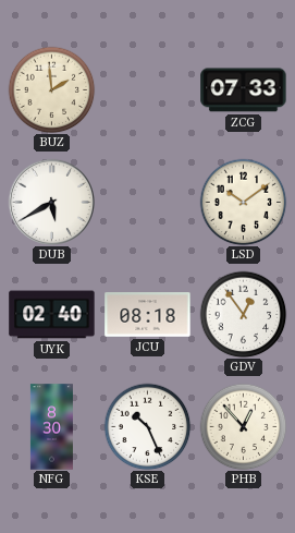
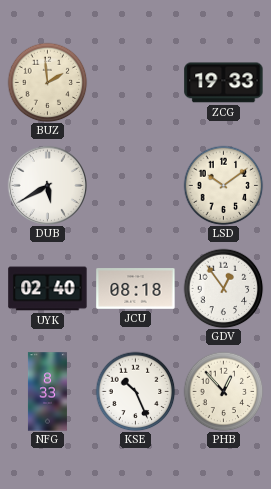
ZCG: 07:33 -> 19:33 (224, 83)
NFG: 8:30 -> 8:33 (47, 392)
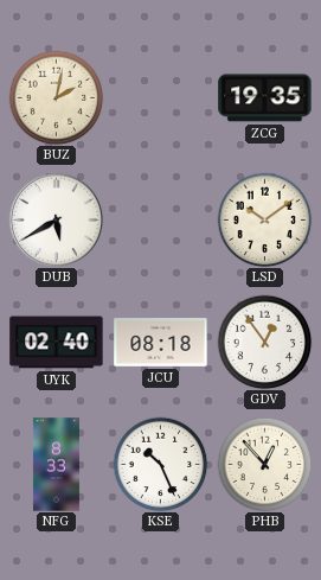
BUZ: 1:59 -> 2:02 (56, 97)
ZCG: 19:33 -> 19:35 (265, 98)
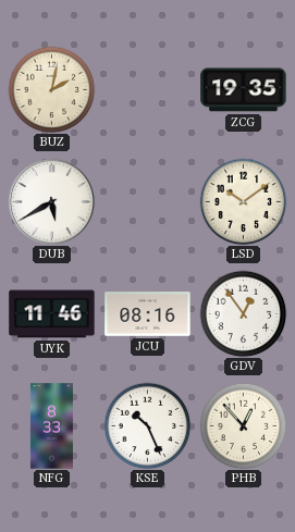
UYK: 02:40 -> 11:46 (52, 314)
JCU: 08:18 -> 08:16 (148, 314)
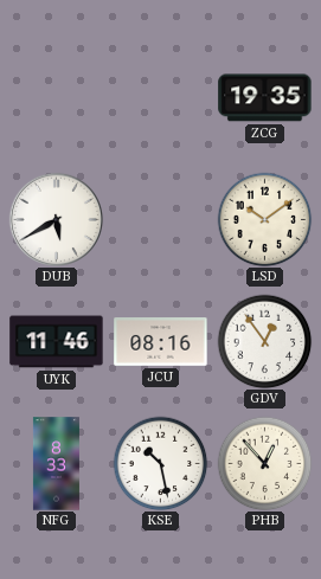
BUZ: 2:02 -> none (51, 89)
KSE: 10:26 -> 10:28 (160, 463)
